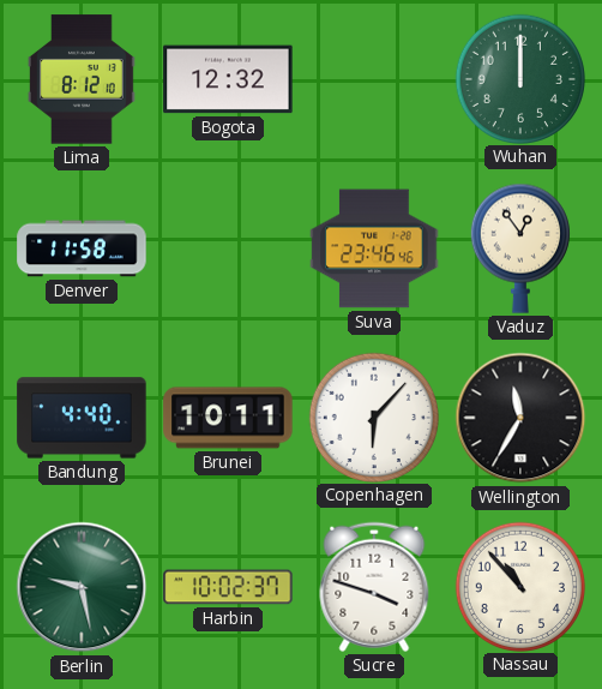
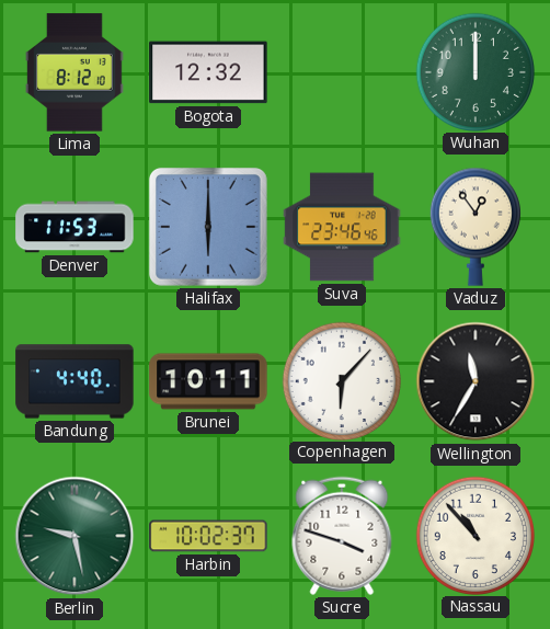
Denver: 11:58 -> 11:53 (75, 227)
Halifax: none -> 6:00 (208, 227)
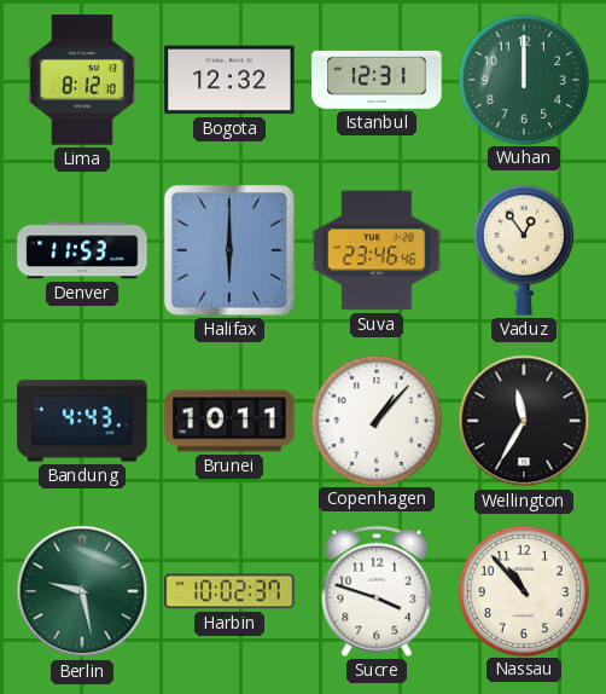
Istanbul: none -> 12:31 (377, 80)
Bandung: 4:40 -> 4:43 (82, 421)
Copenhagen: 6:07 -> 1:07 (375, 420)
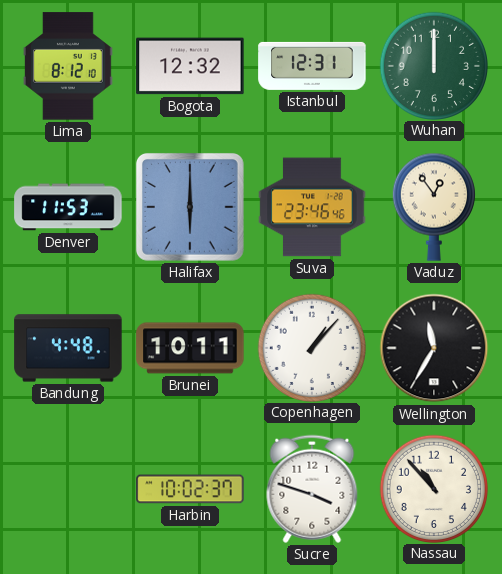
Bandung: 4:43 -> 4:48 (68, 348)
Berlin: 9:28 -> none (82, 591)
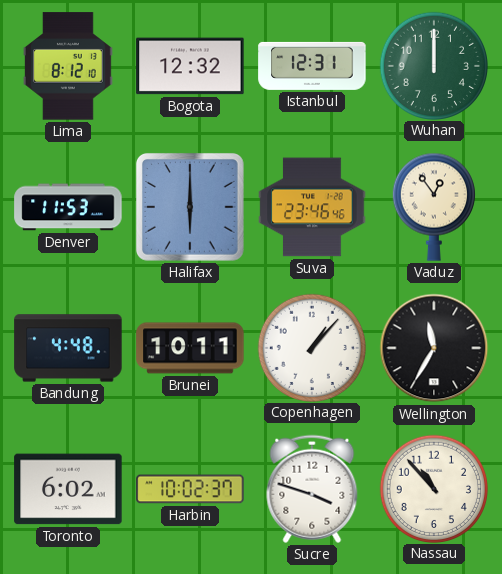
Toronto: none -> 6:02 (68, 489)
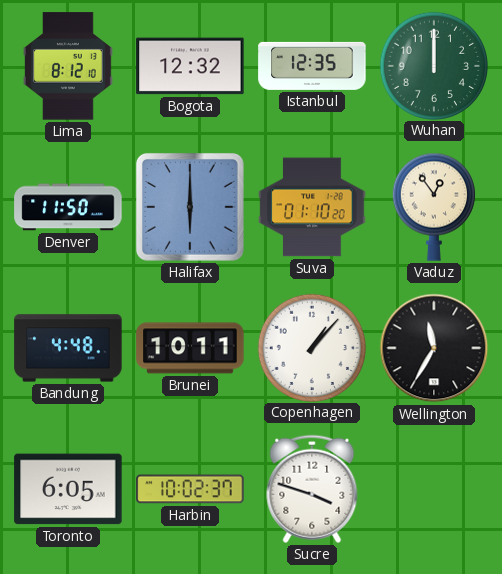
Istanbul: 12:31 -> 12:35 (312, 66)
Denver: 11:53 -> 11:50 (68, 207)
Suva: 23:46 -> 01:10 (312, 207)
Toronto: 6:02 -> 6:05 (68, 489)
Nassau: 10:53 -> none (433, 488)
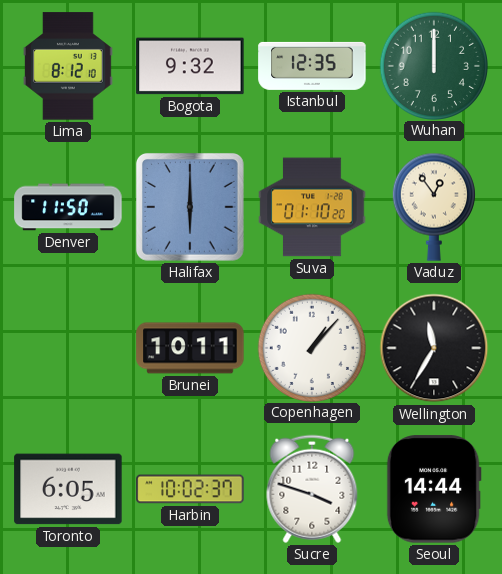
Bogota: 12:32 -> 9:32 (190, 66)
Bandung: 4:48 -> none (68, 348)
Seoul: none -> 14:44 (434, 489)
